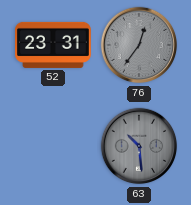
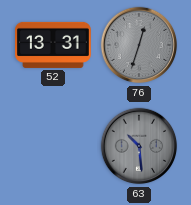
52: 23:31 -> 13:31 (54, 45)
76: 12:36 -> 12:33 (139, 45)
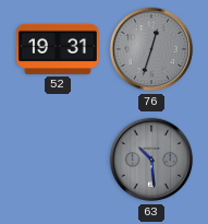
52: 13:31 -> 19:31 (59, 49)
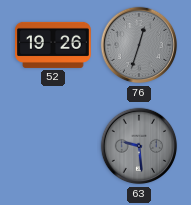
52: 19:31 -> 19:26 (54, 45)
63: 10:29 -> 9:29 (139, 146)
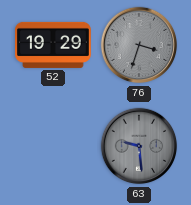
52: 19:26 -> 19:29 (54, 45)
76: 12:33 -> 3:33 (139, 45)
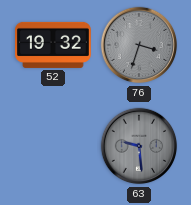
52: 19:29 -> 19:32 (54, 45)
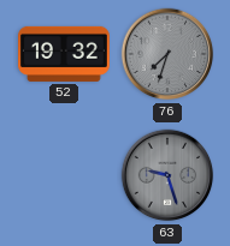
76: 3:33 -> 7:33 (167, 54)
63: 9:29 -> 9:27 (167, 175)
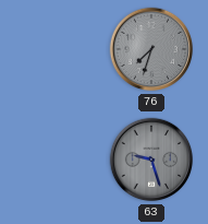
52: 19:32 -> none (65, 54)
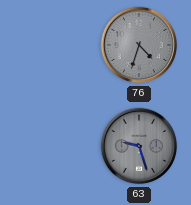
76: 7:33 -> 4:33 (139, 45)
